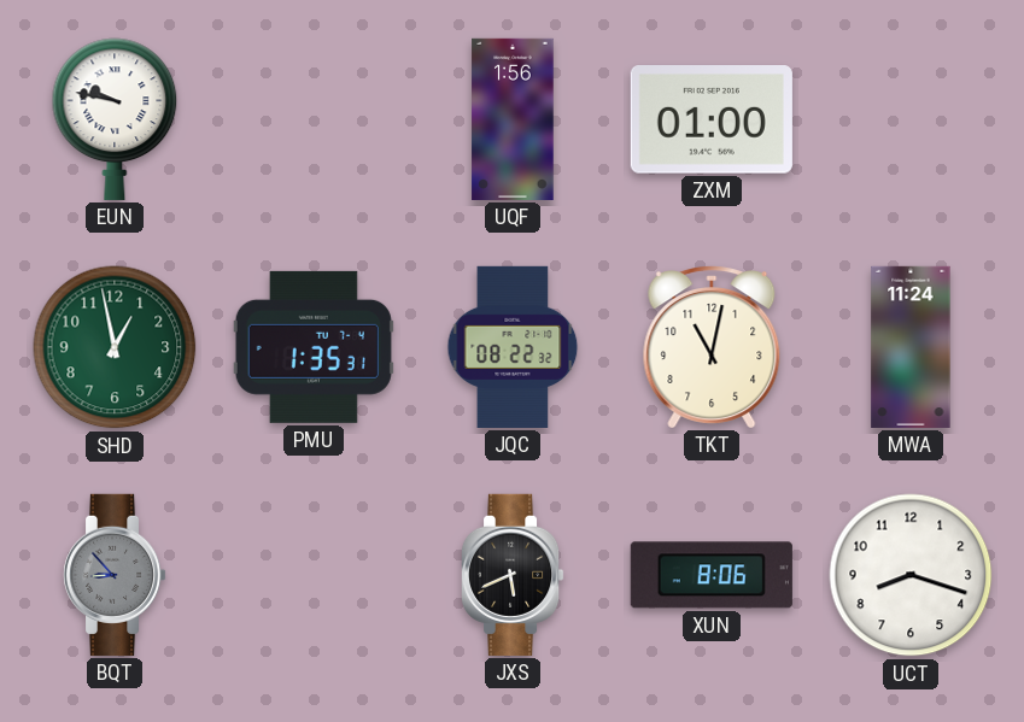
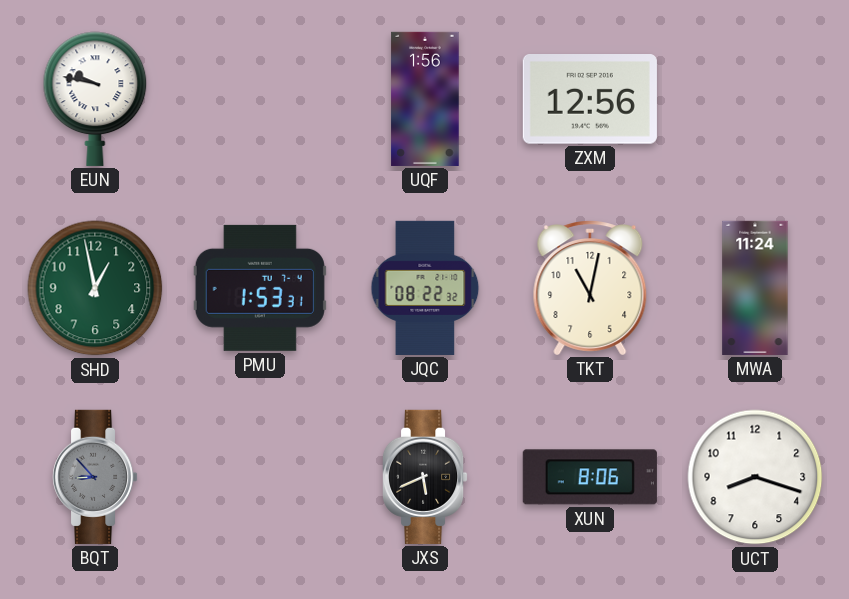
ZXM: 01:00 -> 12:56 (590, 100)
PMU: 1:35 -> 1:53 (260, 288)
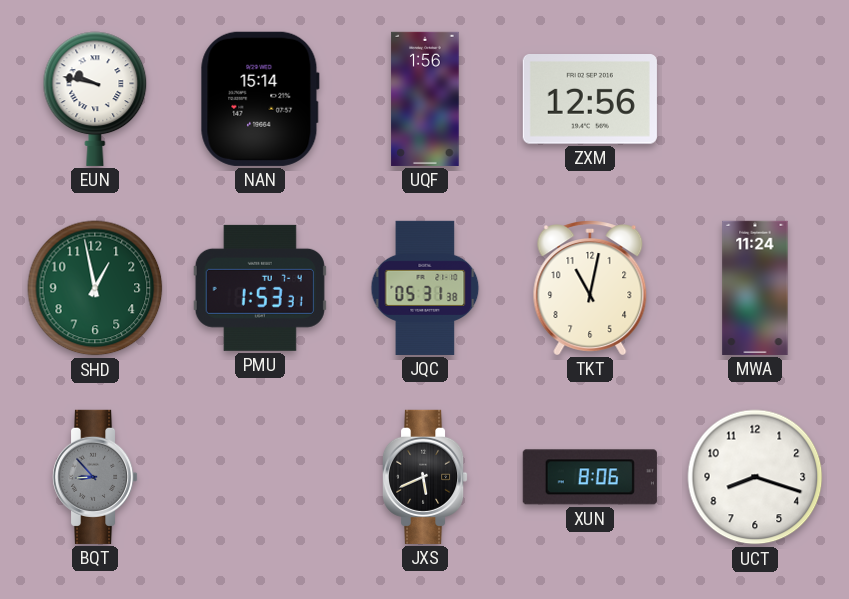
NAN: none -> 15:14 (260, 99)
JQC: 08:22 -> 05:31 (425, 288)
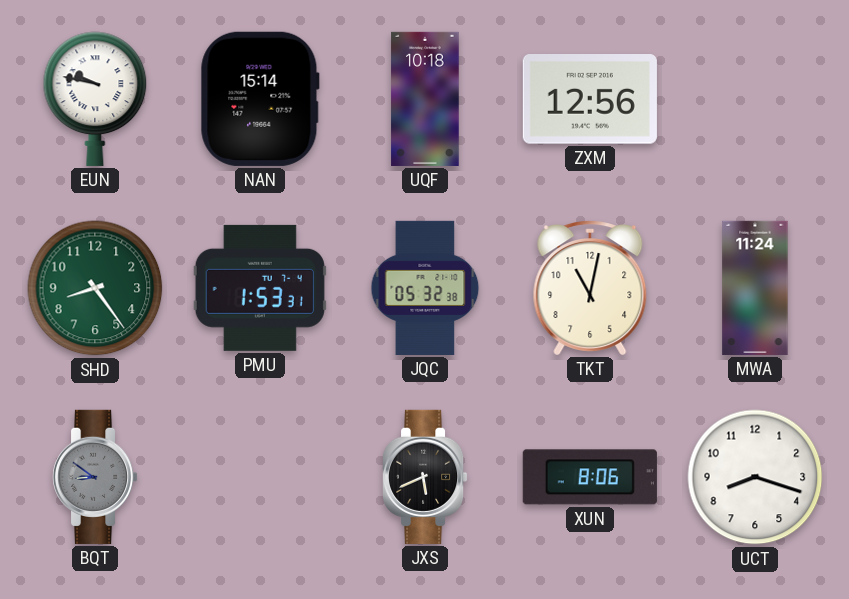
UQF: 1:56 -> 10:18 (425, 99)
SHD: 12:58 -> 8:24 (95, 288)
JQC: 05:31 -> 05:32 (425, 288)
BQT: 8:53 -> 8:51 (95, 477)
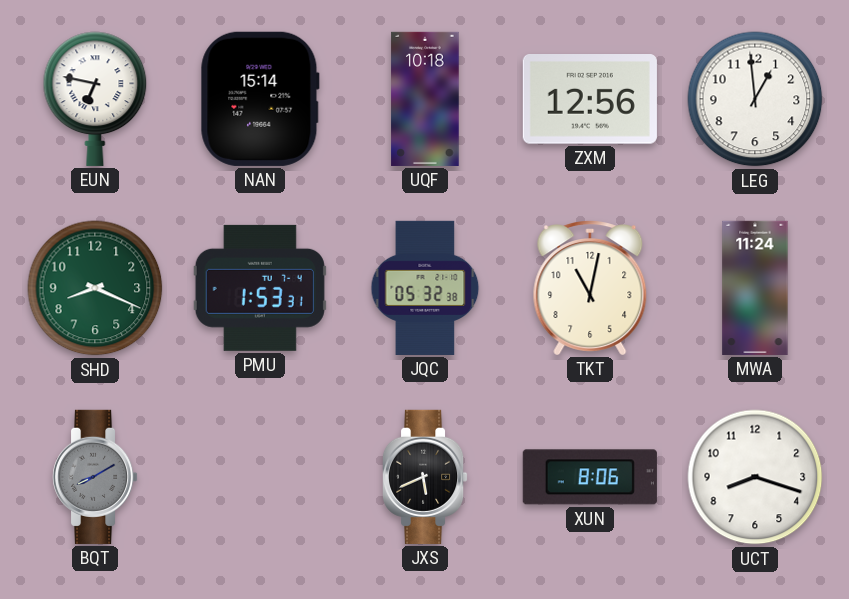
EUN: 9:47 -> 6:47 (95, 99)
LEG: none -> 12:59 (755, 99)
SHD: 8:24 -> 8:19 (95, 288)
BQT: 8:51 -> 8:10 (95, 477)
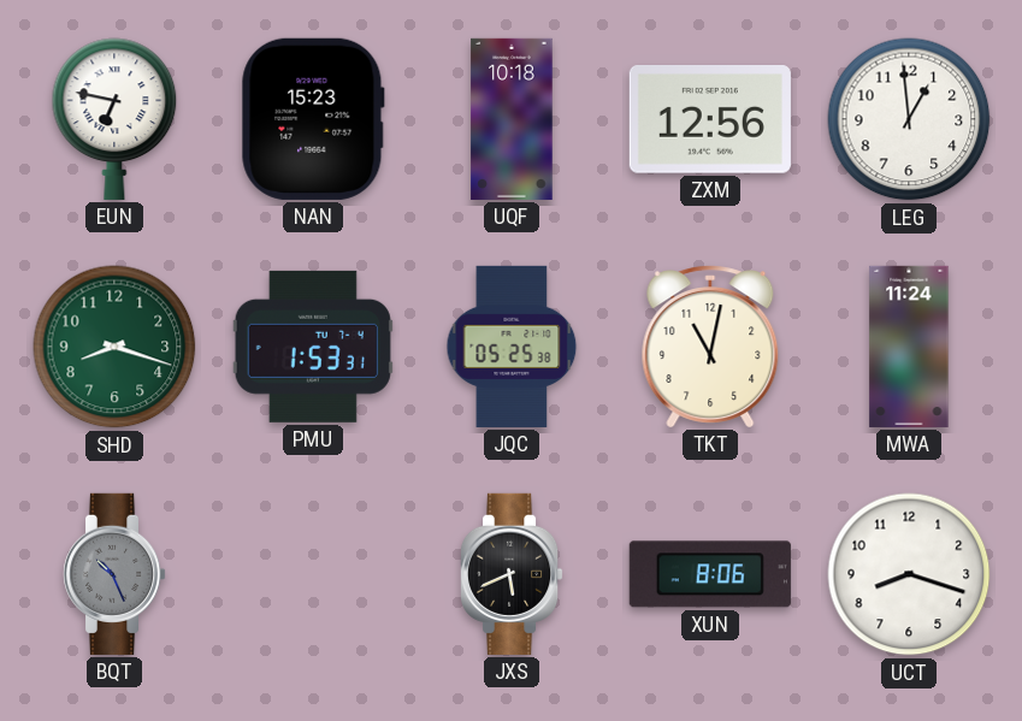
NAN: 15:14 -> 15:23 (313, 119)
SHD: 8:19 -> 8:18 (114, 347)
JQC: 05:32 -> 05:25 (512, 347)
BQT: 8:10 -> 10:26 (114, 574)
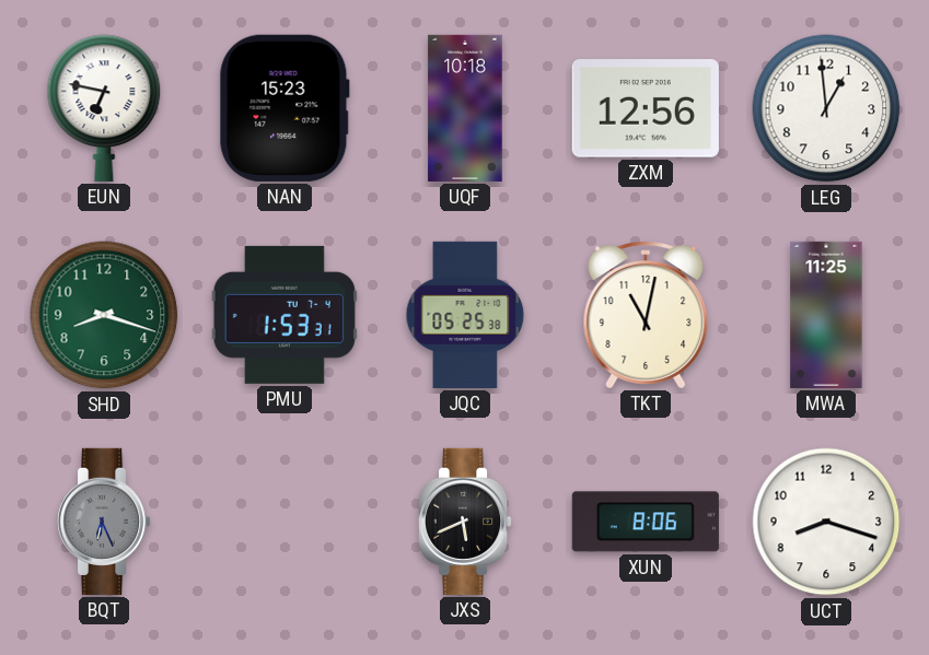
MWA: 11:24 -> 11:25 (826, 315)
BQT: 10:26 -> 6:26 (104, 522)
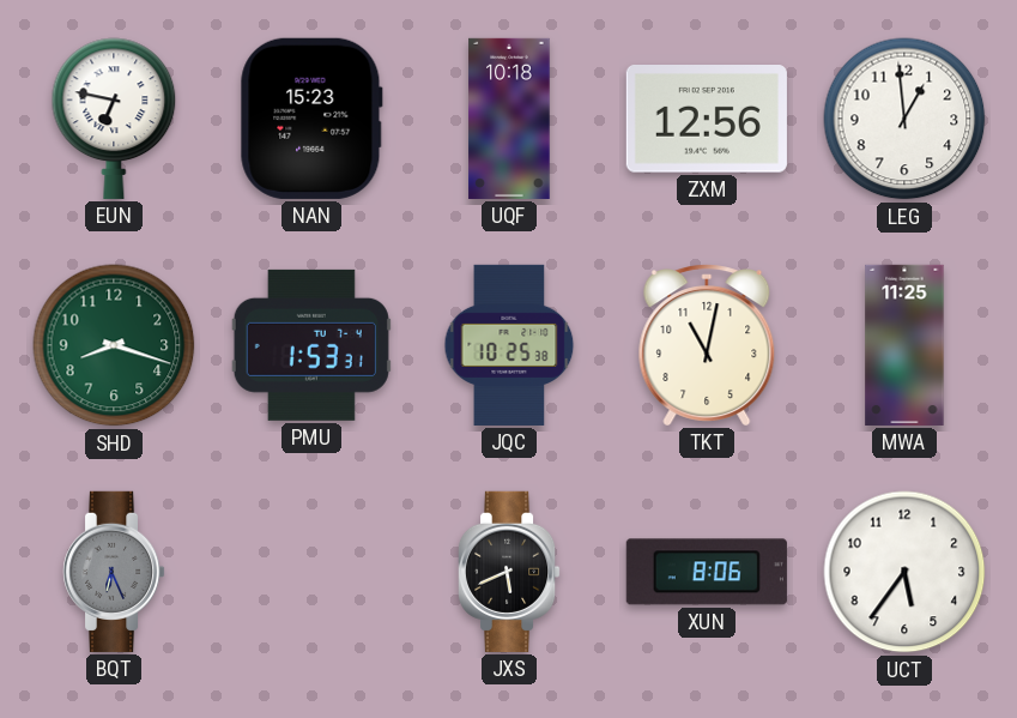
JQC: 05:25 -> 10:25 (509, 345)
UCT: 8:18 -> 5:36 (904, 572)
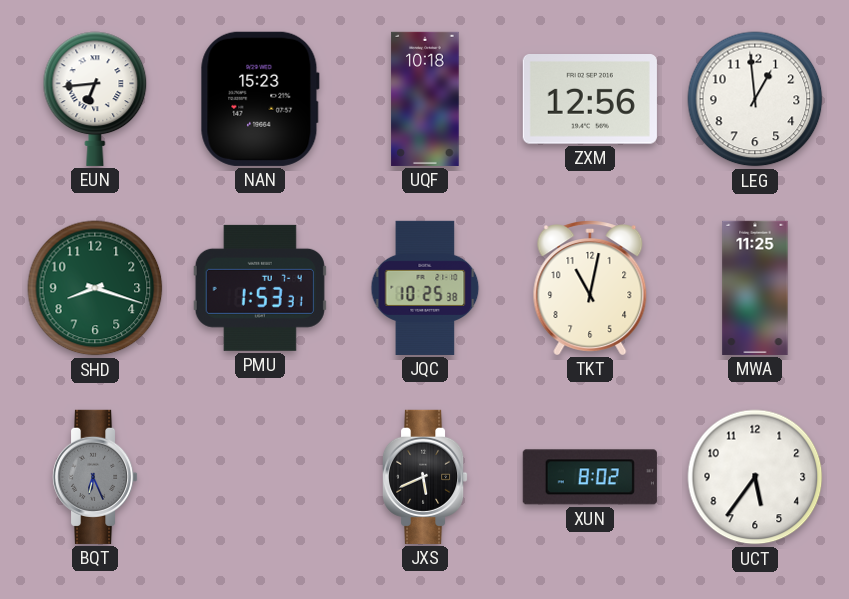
EUN: 6:47 -> 6:44 (95, 99)
XUN: 8:06 -> 8:02 (590, 477)
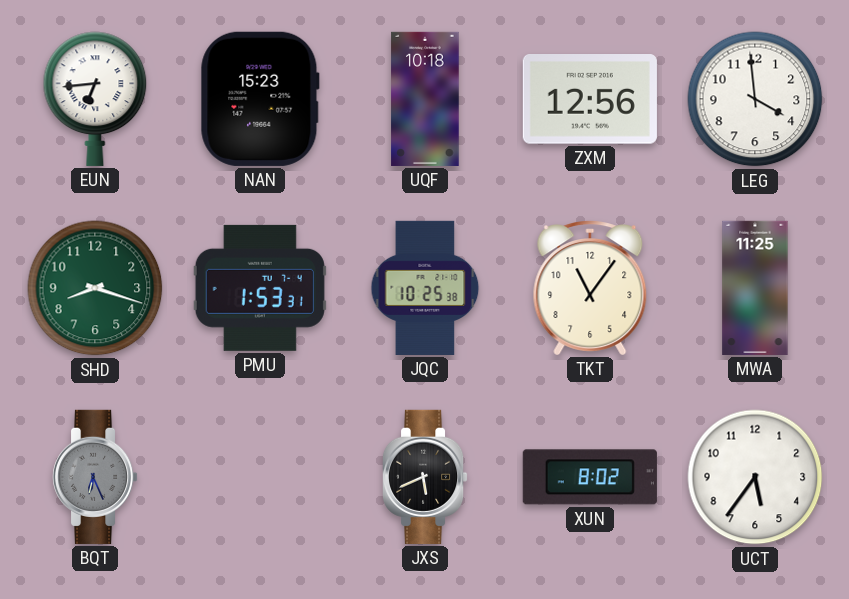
LEG: 12:59 -> 3:59 (755, 99)
TKT: 11:02 -> 11:06 (590, 288)
